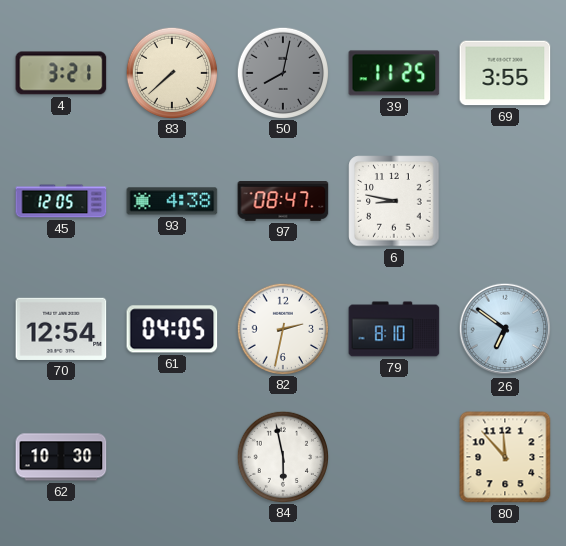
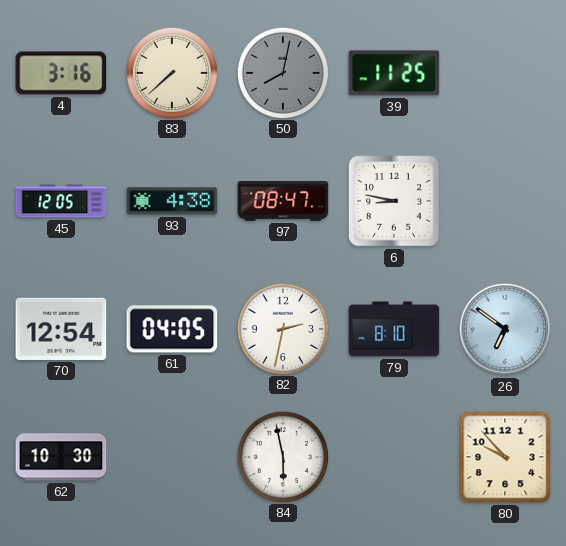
4: 3:21 -> 3:16 (61, 73)
69: 3:55 -> none (505, 73)
80: 11:53 -> 9:53 (505, 457)
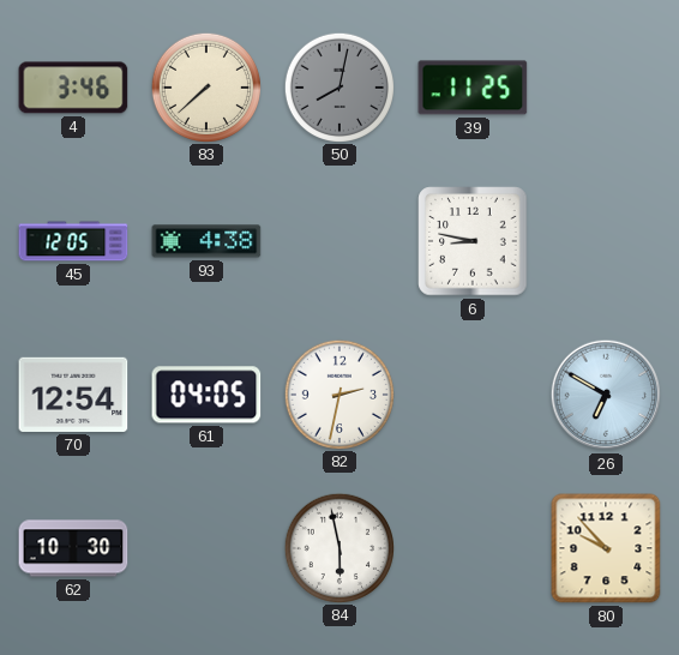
4: 3:16 -> 3:46 (73, 88)
97: 08:47 -> none (283, 202)
79: 8:10 -> none (394, 329)
26: 6:51 -> 6:50 (606, 395)
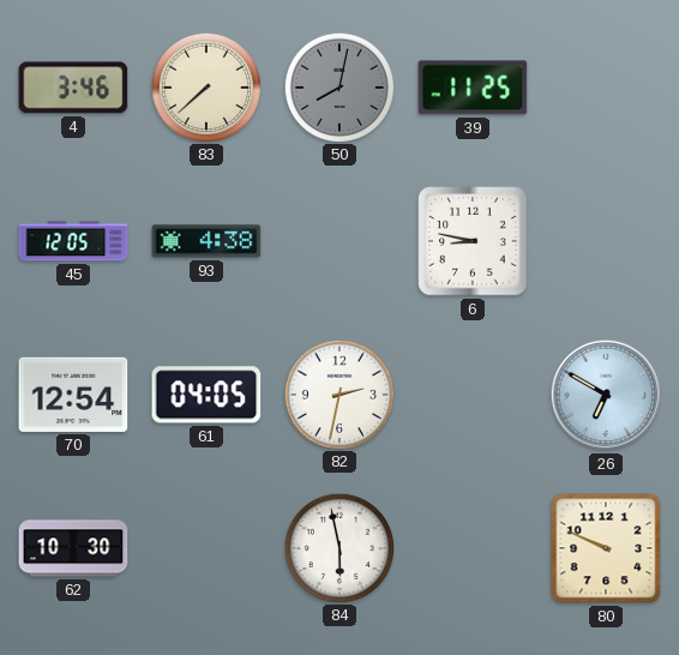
80: 9:53 -> 9:49 (606, 548)
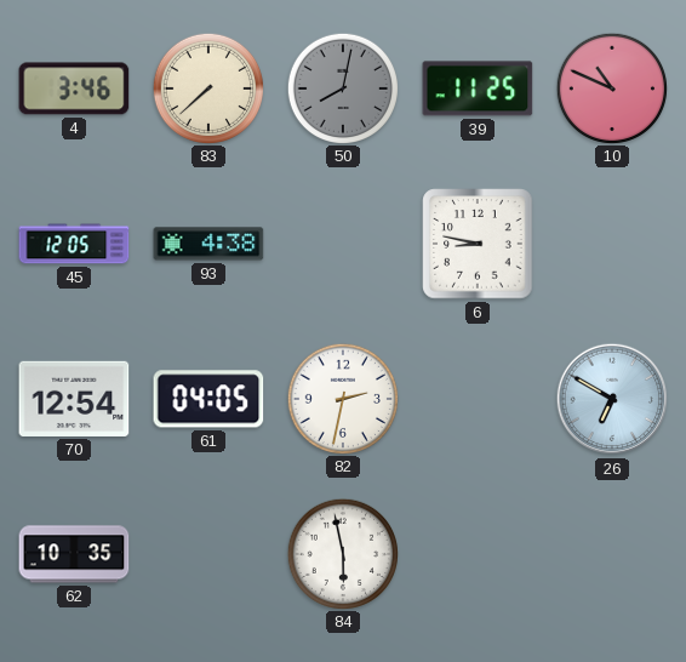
10: none -> 10:49 (611, 87)
62: 10:30 -> 10:35 (74, 554)
80: 9:49 -> none (606, 548)
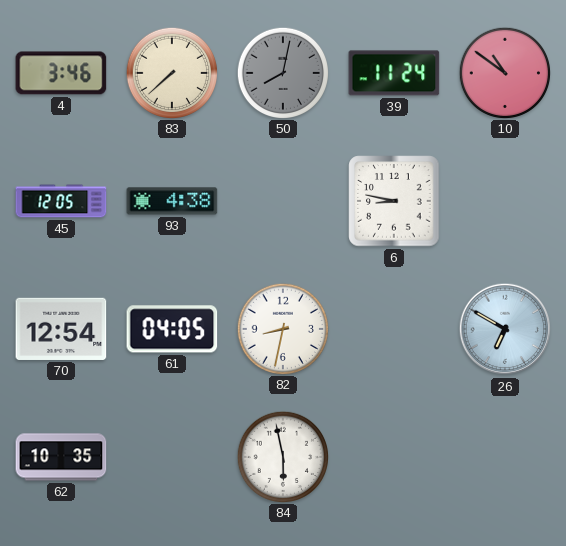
39: 11:25 -> 11:24 (394, 73)
10: 10:49 -> 10:51 (504, 72)
82: 2:32 -> 8:32 (282, 328)
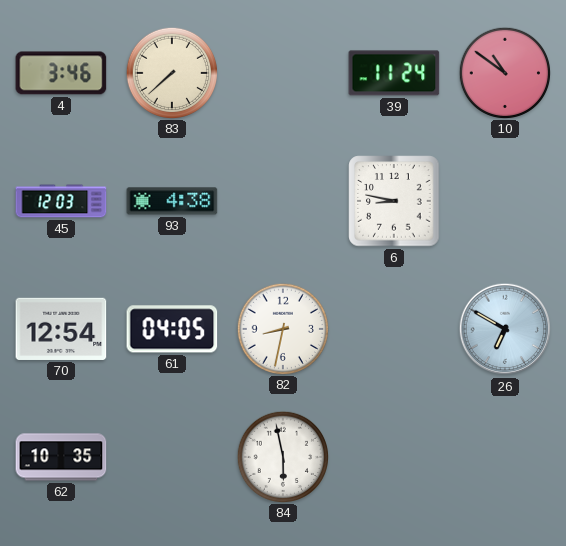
50: 8:02 -> none (282, 72)
45: 12:05 -> 12:03 (61, 201)
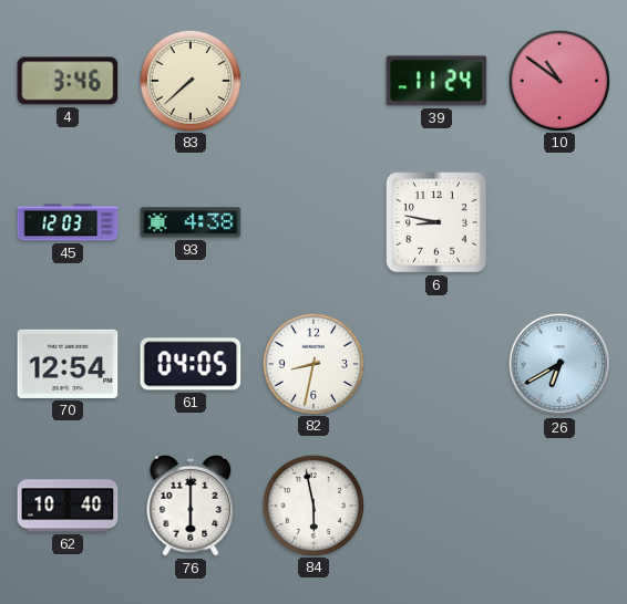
26: 6:50 -> 6:40 (559, 364)
62: 10:35 -> 10:40 (68, 506)
76: none -> 6:00 (191, 506)
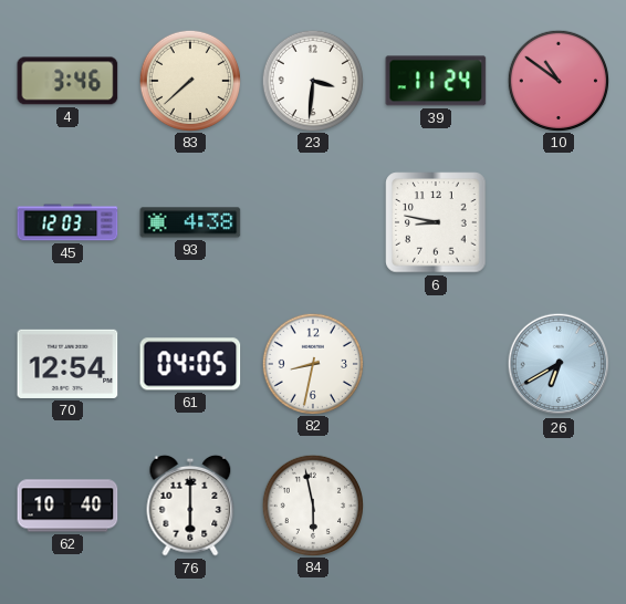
23: none -> 3:31 (312, 80)
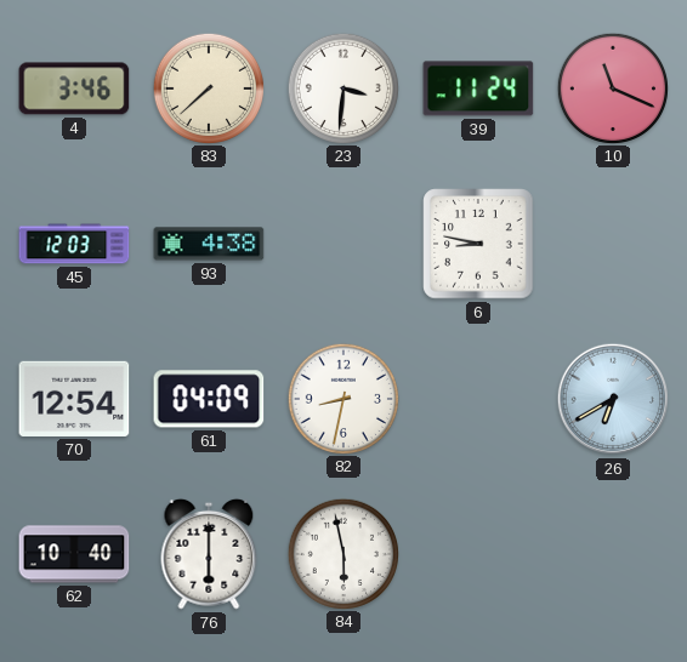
10: 10:51 -> 11:19 (612, 87)
61: 04:05 -> 04:09 (209, 399)
